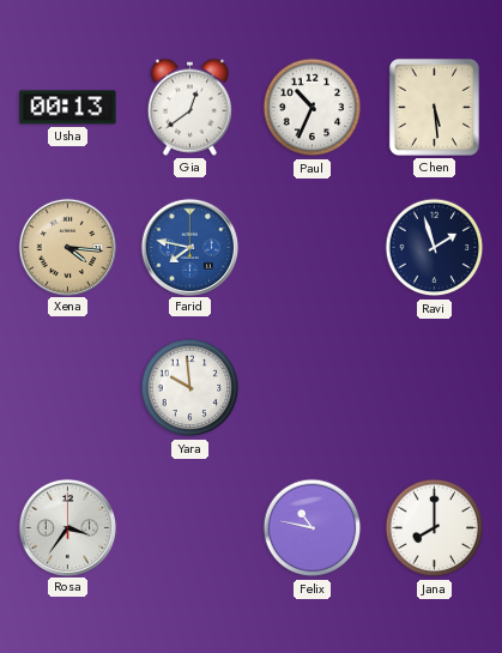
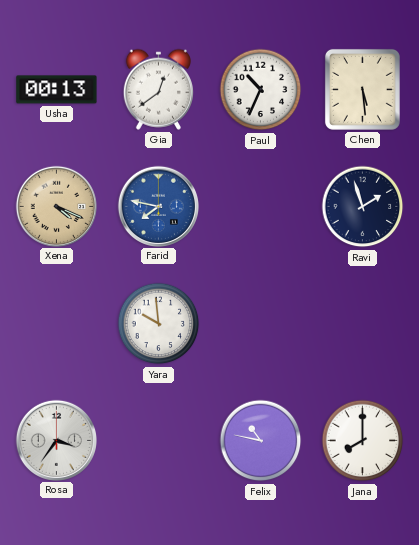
Xena: 4:16 -> 4:19 (56, 206)
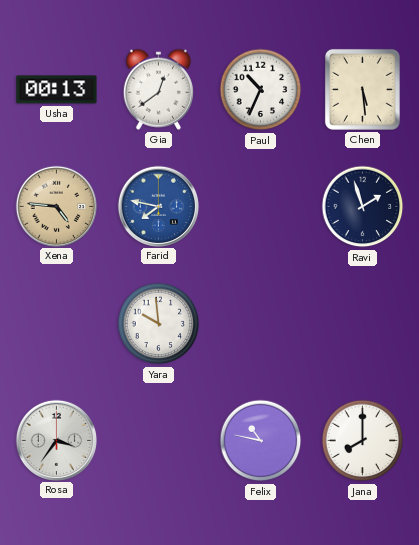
Xena: 4:19 -> 4:46 (56, 206)
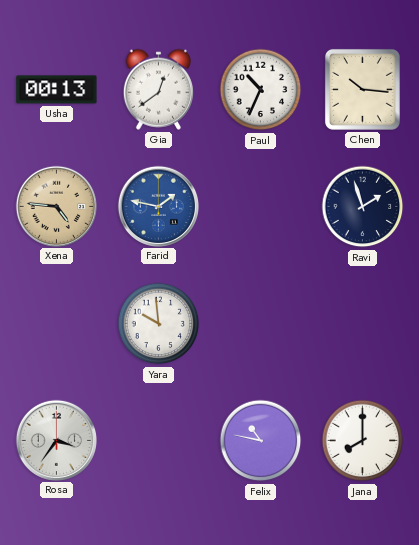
Chen: 5:29 -> 10:16 (362, 89)
Farid: 7:47 -> 1:47 (158, 206)
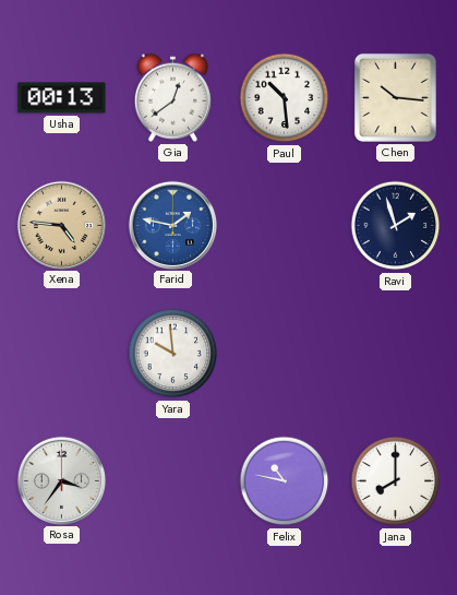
Paul: 10:34 -> 10:29 (285, 98)
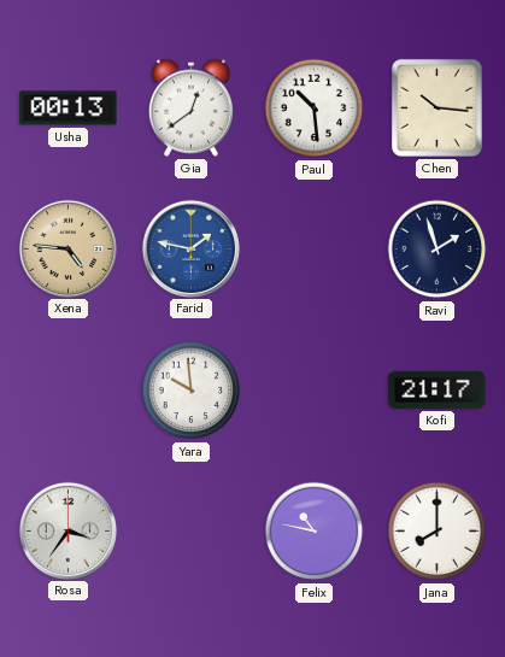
Kofi: none -> 21:17 (438, 389)
